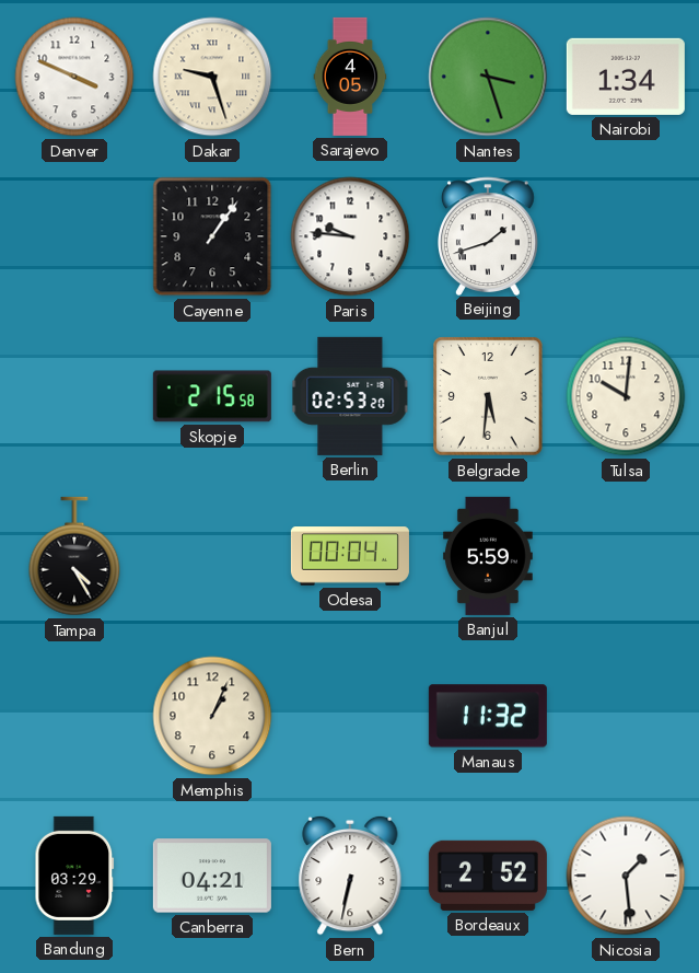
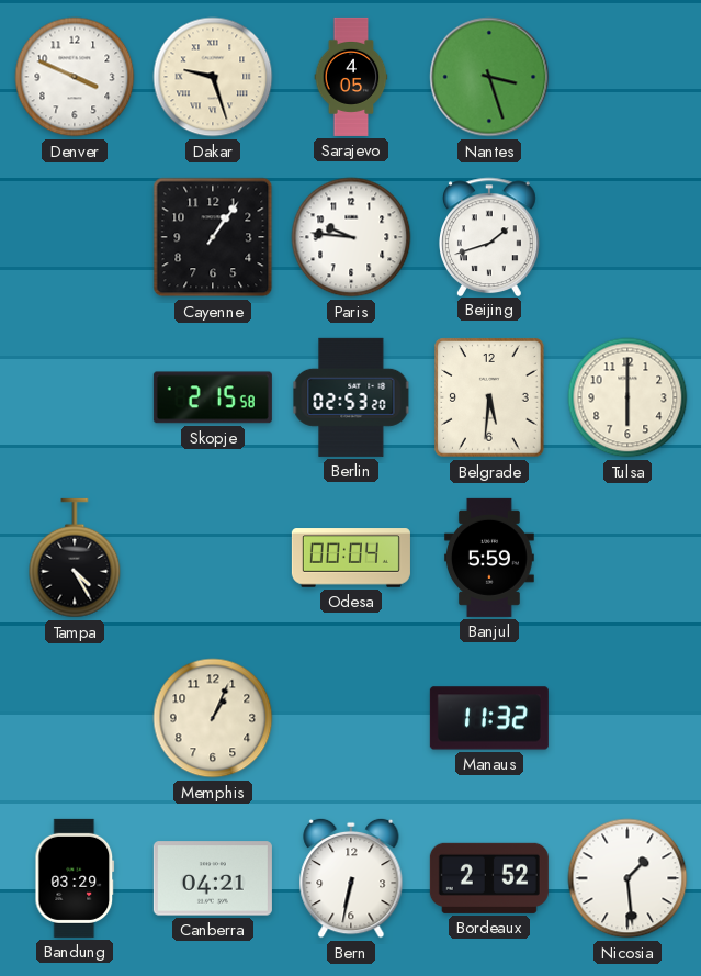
Nairobi: 1:34 -> none (626, 77)
Tulsa: 10:01 -> 6:00 (627, 397)
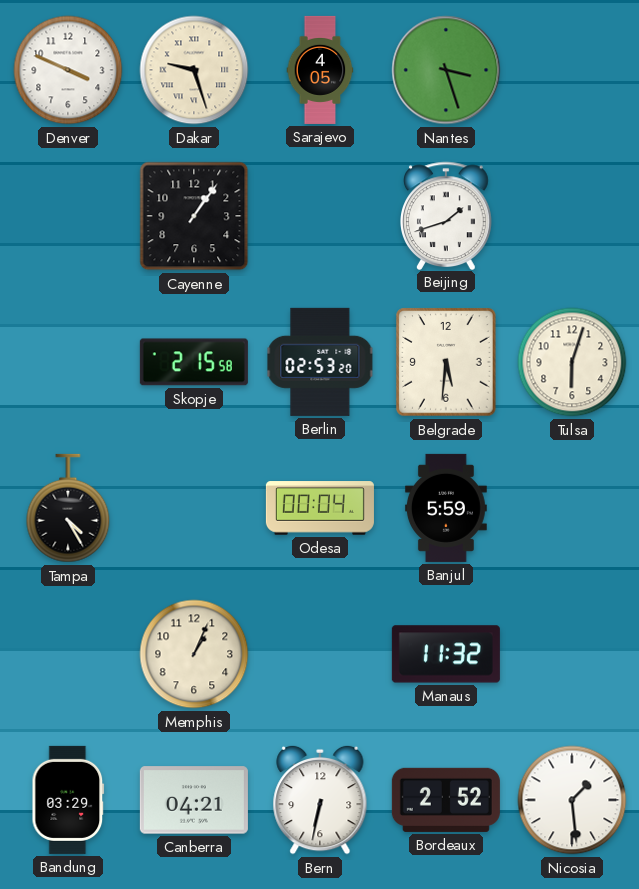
Paris: 9:46 -> none (351, 237)
Tulsa: 6:00 -> 6:03 (572, 362)
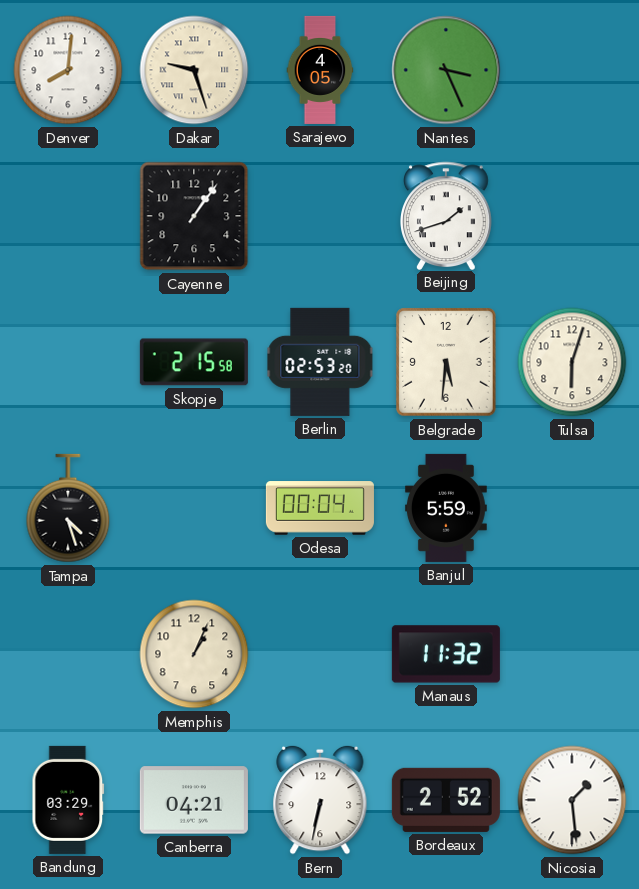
Denver: 3:49 -> 8:01 (68, 70)
Nantes: 3:27 -> 3:26 (446, 70)
Tampa: 4:25 -> 4:27 (68, 508)
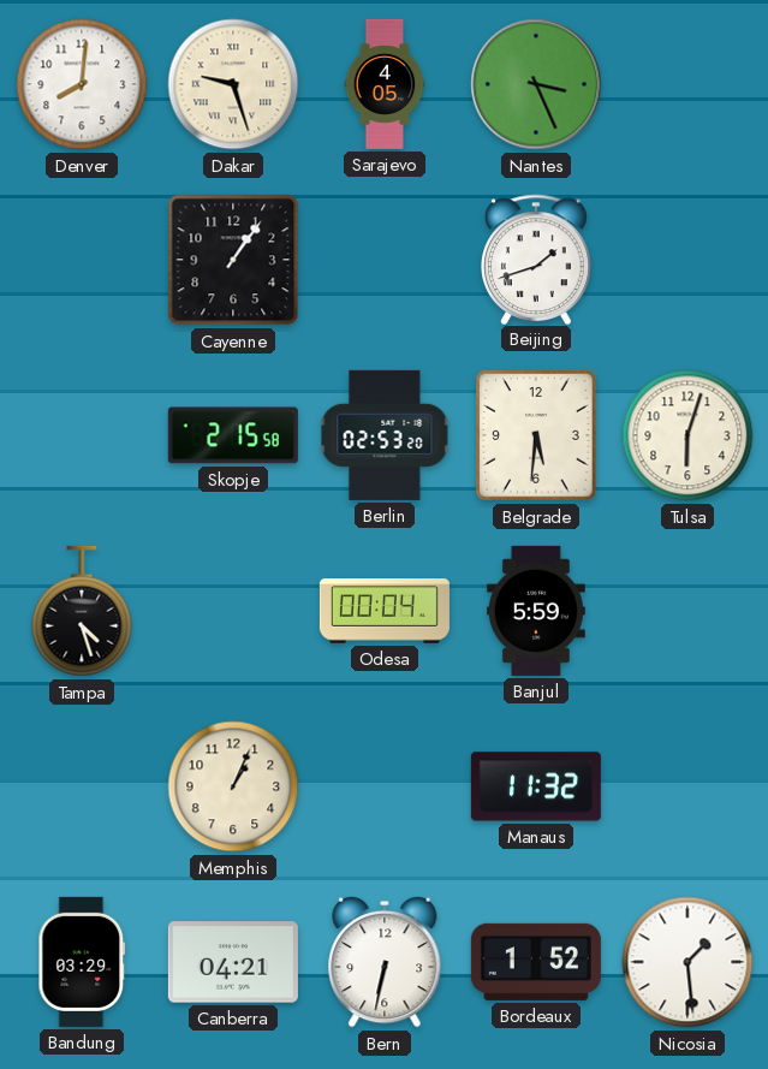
Bordeaux: 2:52 -> 1:52 (536, 962)
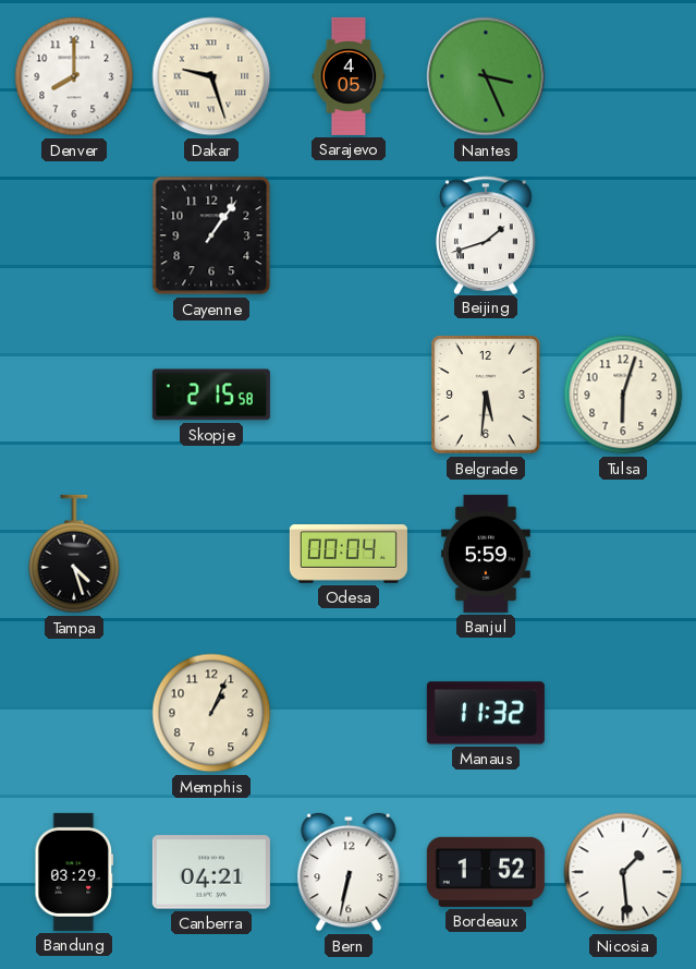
Denver: 8:01 -> 8:00 (74, 76)
Berlin: 02:53 -> none (385, 435)
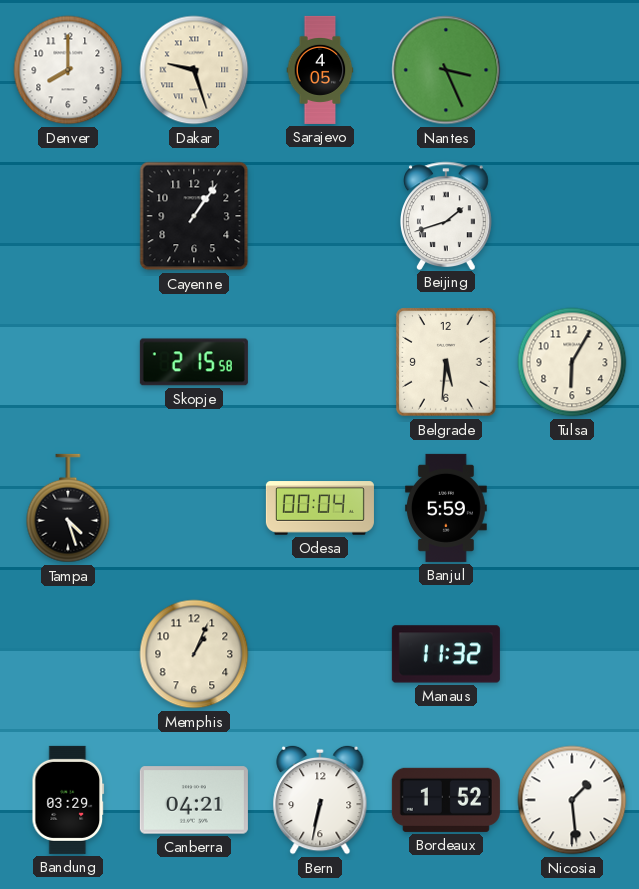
Tulsa: 6:03 -> 6:05 (572, 362)
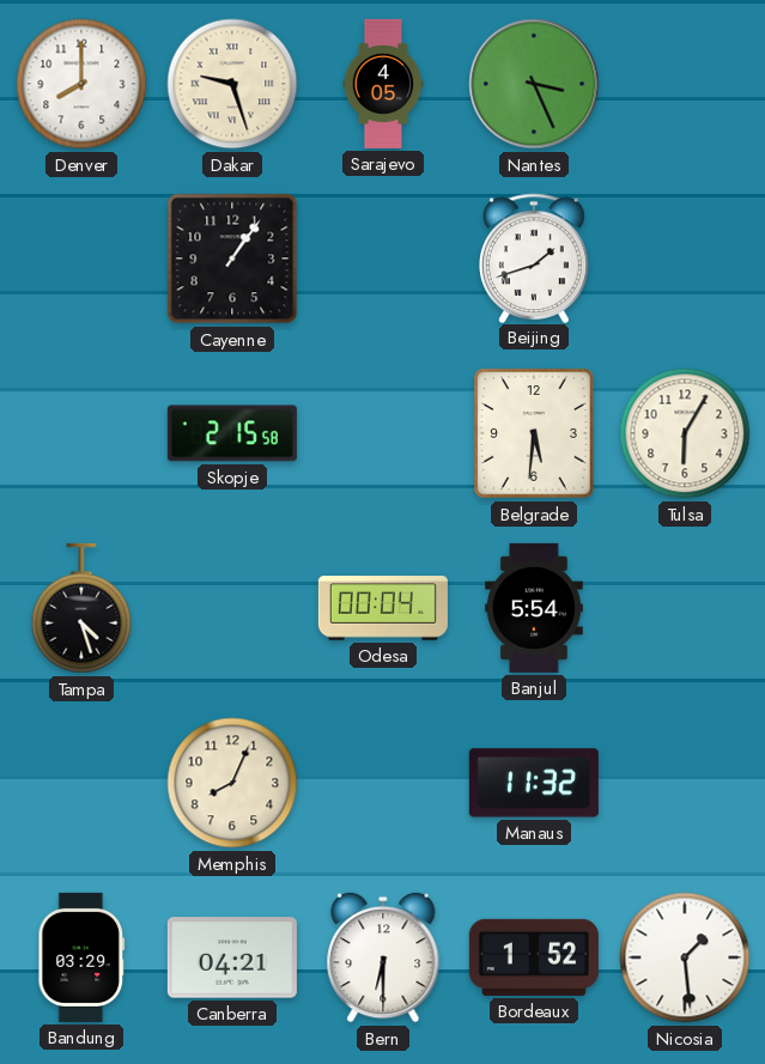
Banjul: 5:59 -> 5:54 (534, 608)
Memphis: 1:04 -> 8:04 (232, 783)
Bern: 6:32 -> 6:30 (383, 957)
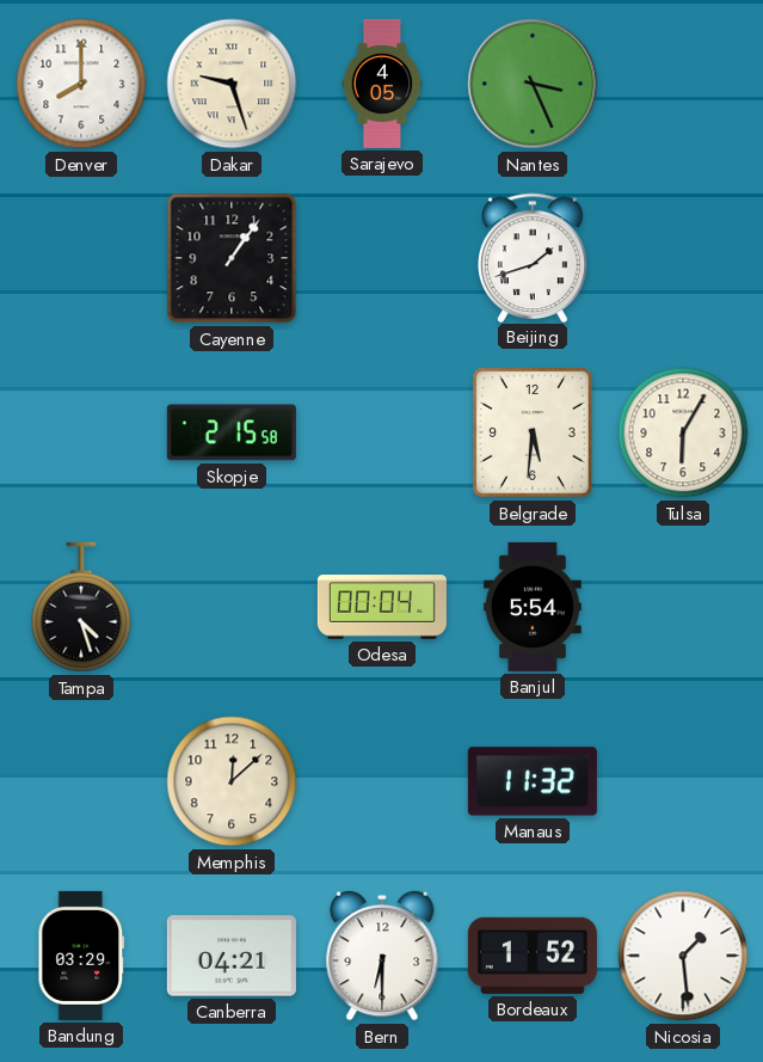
Memphis: 8:04 -> 12:08 (232, 781)
